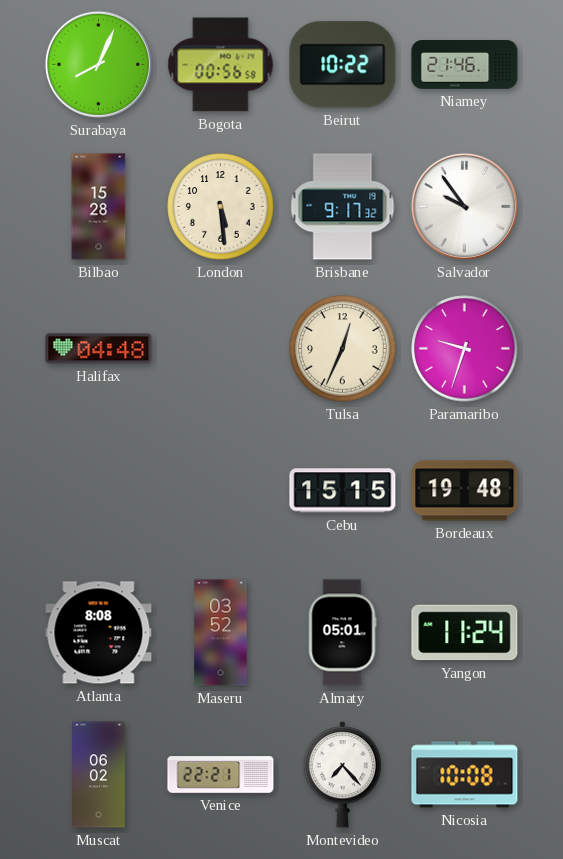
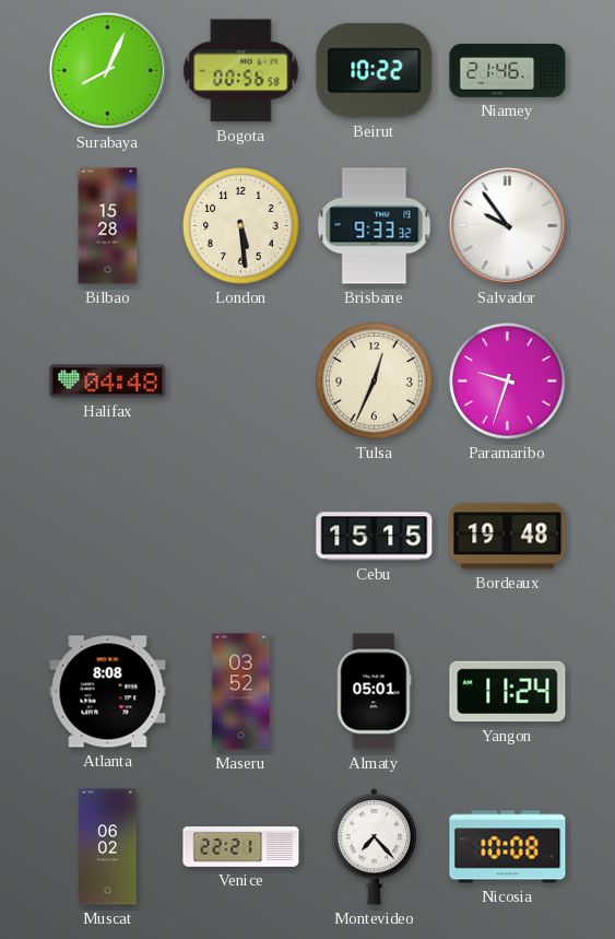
Brisbane: 9:17 -> 9:33 (375, 226)
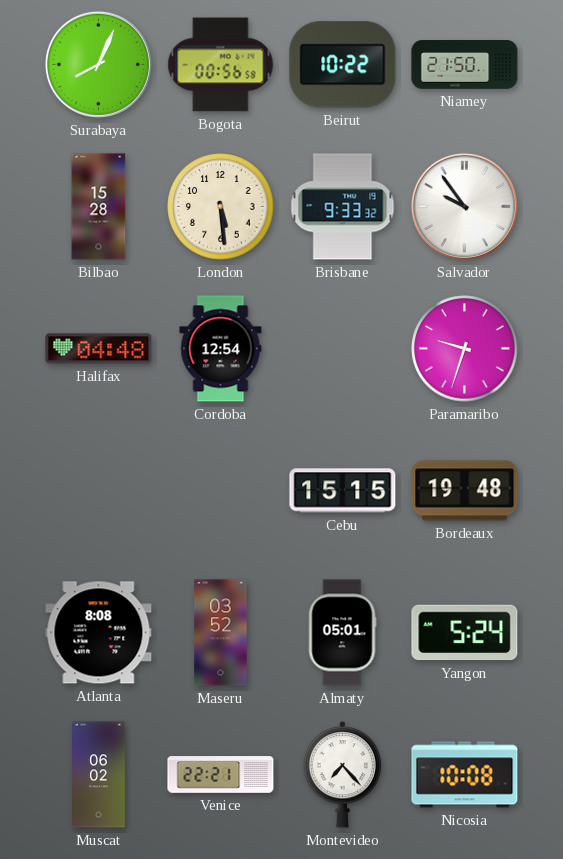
Niamey: 21:46 -> 21:50 (465, 65)
Cordoba: none -> 12:54 (221, 349)
Tulsa: 12:34 -> none (375, 382)
Yangon: 11:24 -> 5:24 (465, 633)
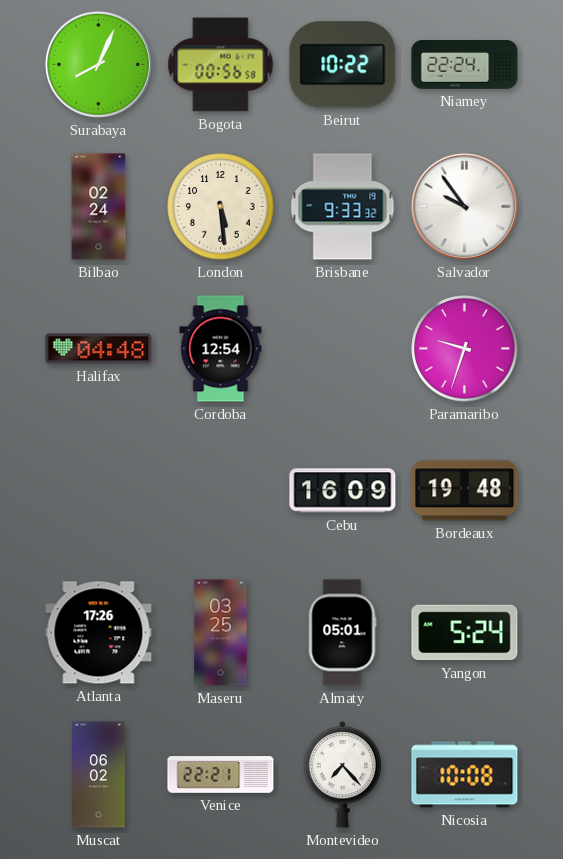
Niamey: 21:50 -> 22:24 (465, 65)
Bilbao: 15:28 -> 02:24 (99, 207)
Cebu: 15:15 -> 16:09 (343, 491)
Atlanta: 8:08 -> 17:26 (99, 633)
Maseru: 03:52 -> 03:25 (221, 633)
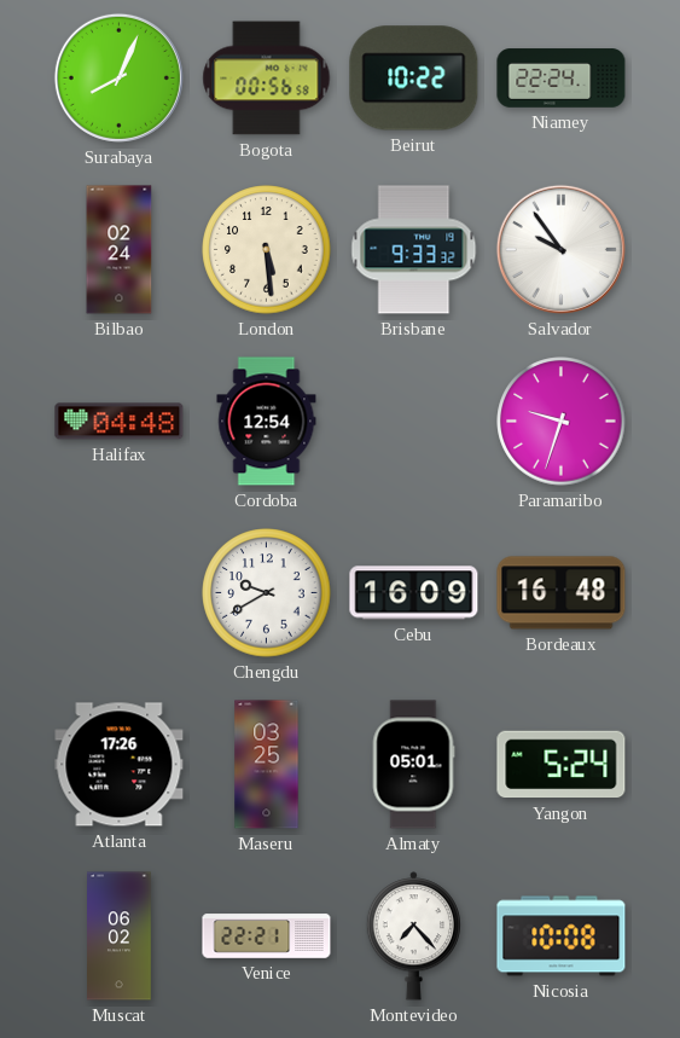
Chengdu: none -> 9:40 (267, 593)
Bordeaux: 19:48 -> 16:48 (562, 593)
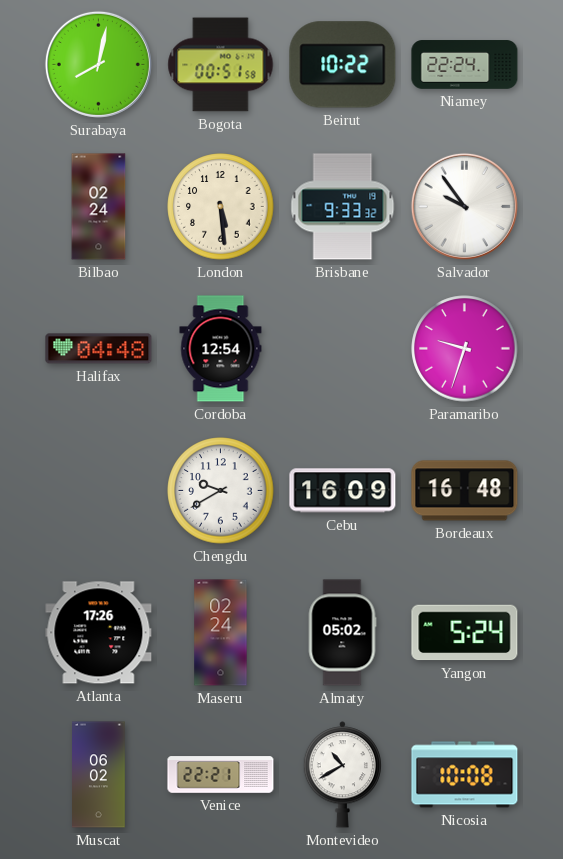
Surabaya: 8:04 -> 8:02 (98, 64)
Bogota: 00:56 -> 00:51 (221, 65)
Maseru: 03:25 -> 02:24 (221, 633)
Almaty: 05:01 -> 05:02 (342, 633)
Montevideo: 7:23 -> 10:40 (342, 775)
